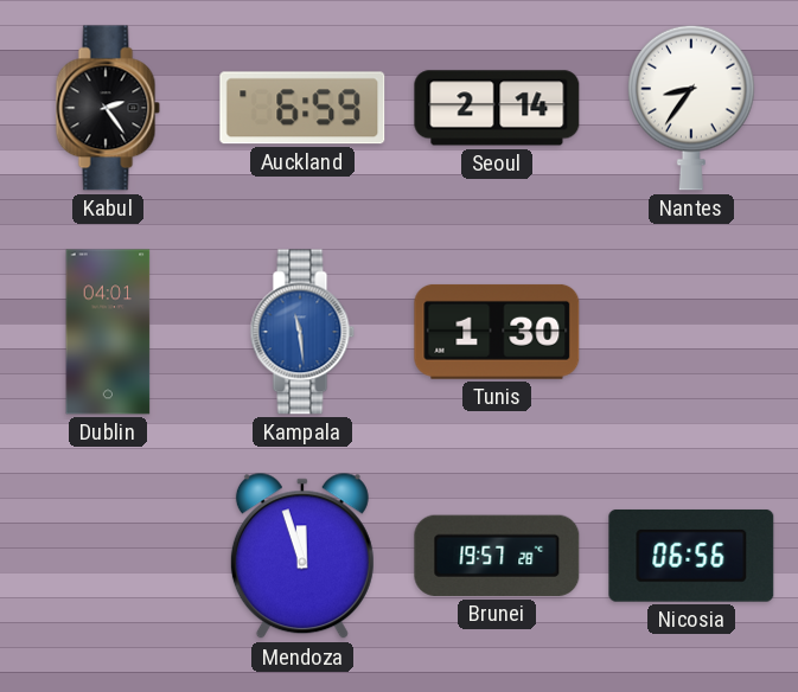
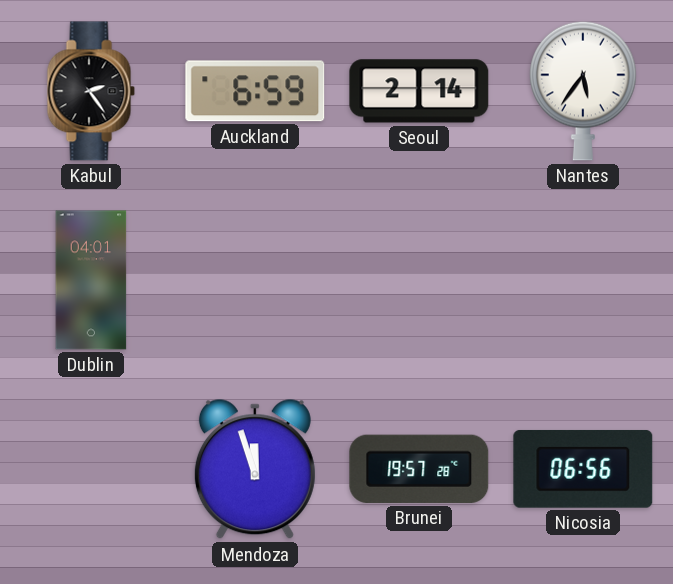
Nantes: 8:36 -> 5:36 (583, 91)
Kampala: 11:29 -> none (302, 332)
Tunis: 1:30 -> none (497, 332)
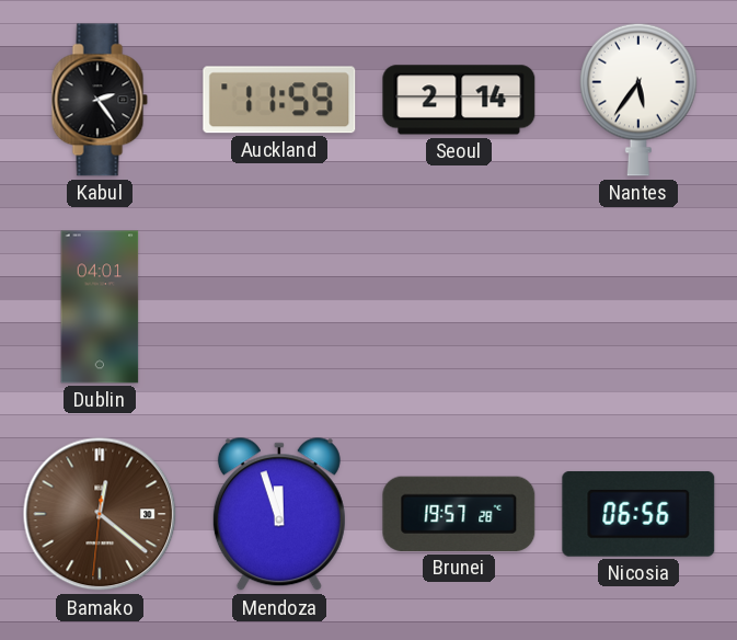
Auckland: 6:59 -> 11:59 (279, 100)
Bamako: none -> 12:21 (100, 514)
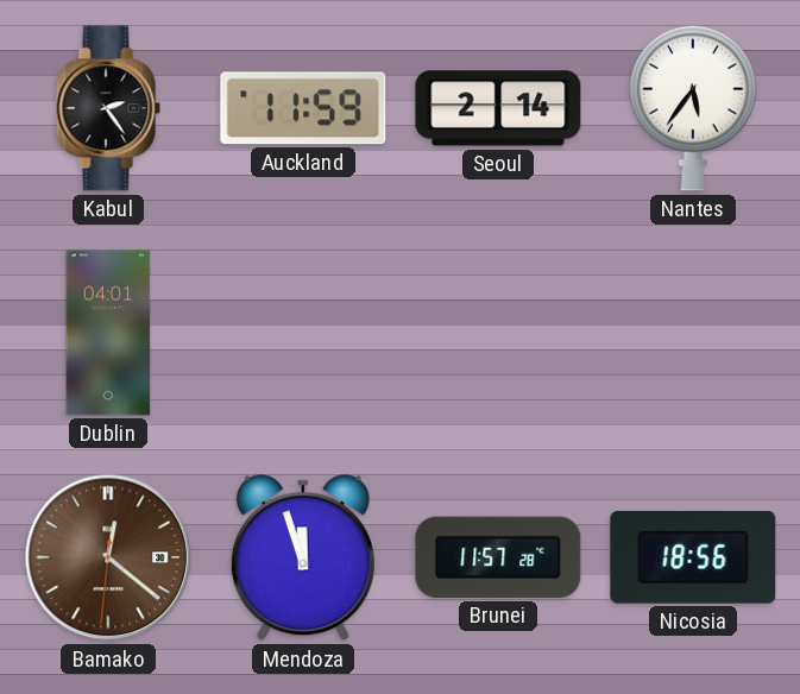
Brunei: 19:57 -> 11:57 (498, 557)
Nicosia: 06:56 -> 18:56 (693, 557)
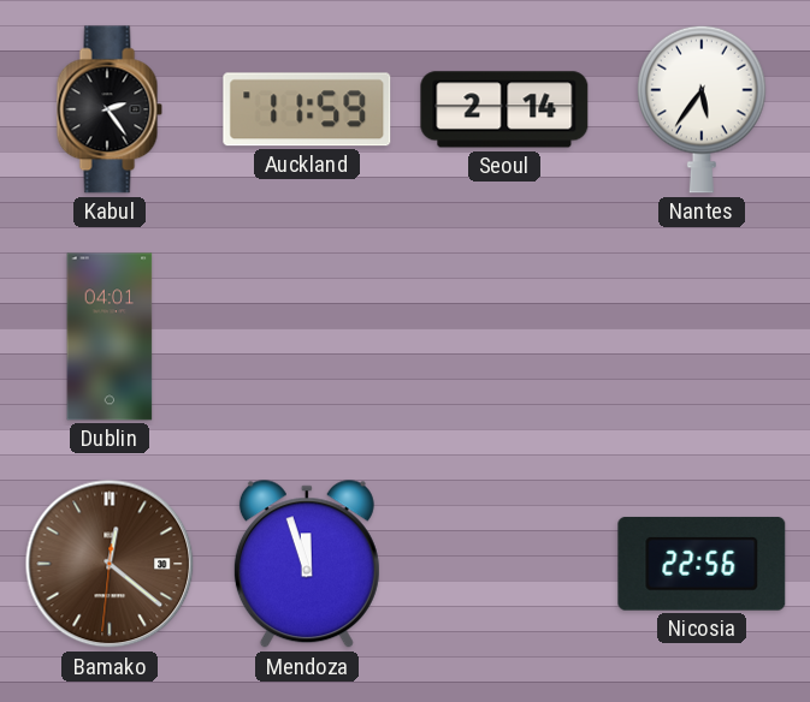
Brunei: 11:57 -> none (498, 557)
Nicosia: 18:56 -> 22:56 (702, 564)
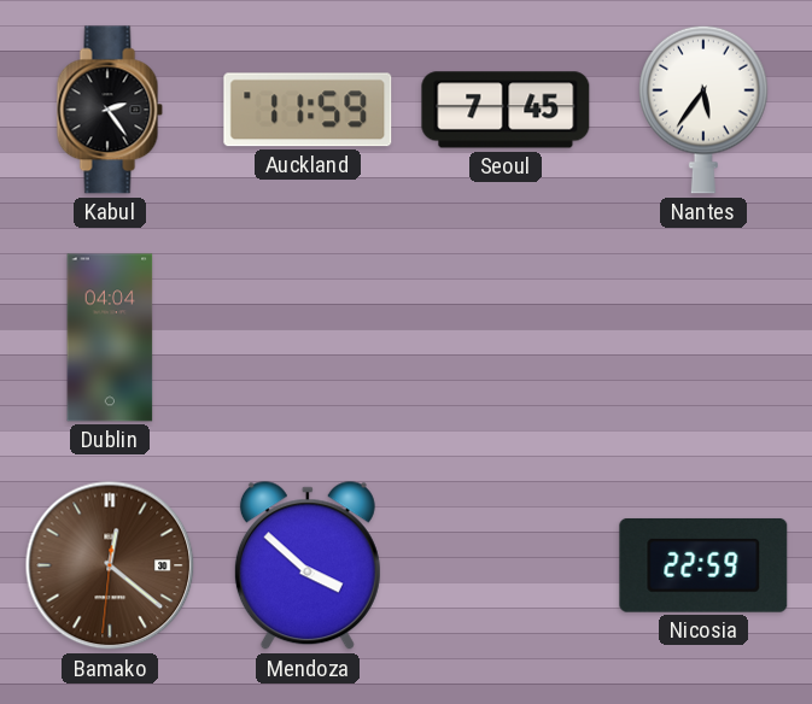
Seoul: 2:14 -> 7:45 (506, 110)
Dublin: 04:01 -> 04:04 (110, 338)
Mendoza: 11:57 -> 3:52 (308, 567)
Nicosia: 22:56 -> 22:59 (703, 565)
